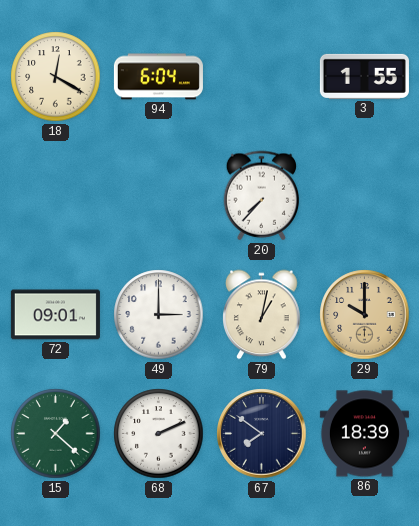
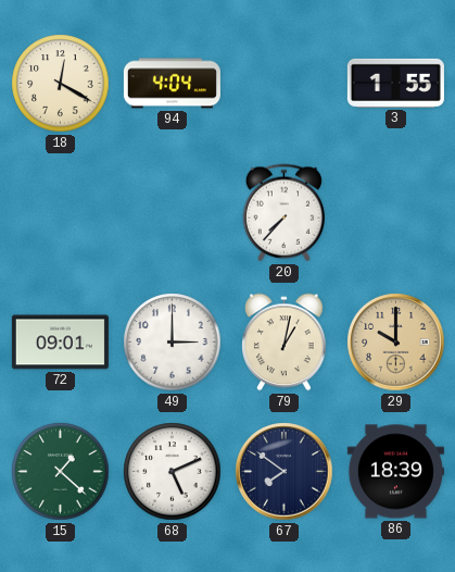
94: 6:04 -> 4:04 (172, 84)
68: 2:11 -> 5:11 (173, 472)
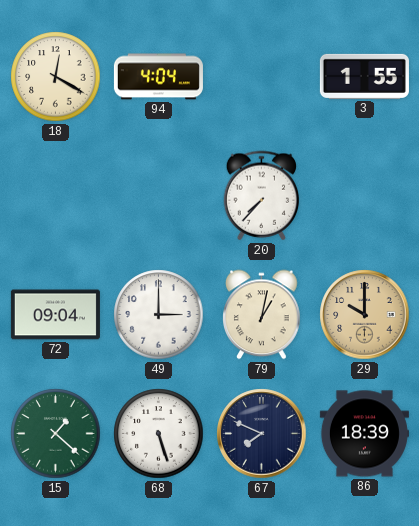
72: 09:01 -> 09:04 (55, 315)
68: 5:11 -> 5:27 (159, 434)
67: 7:51 -> 7:49 (262, 434)
